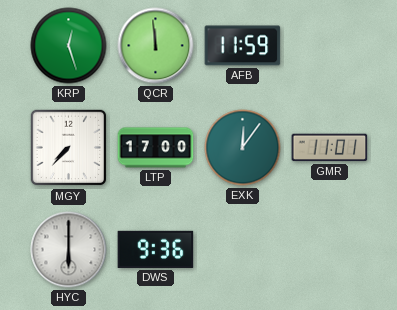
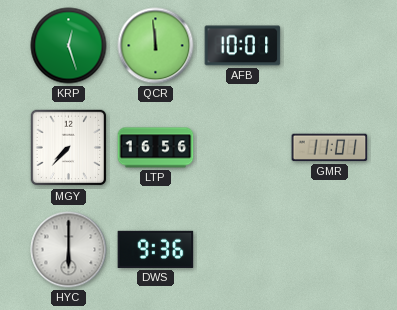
AFB: 11:59 -> 10:01 (243, 46)
LTP: 17:00 -> 16:56 (156, 148)
EXK: 12:06 -> none (243, 148)
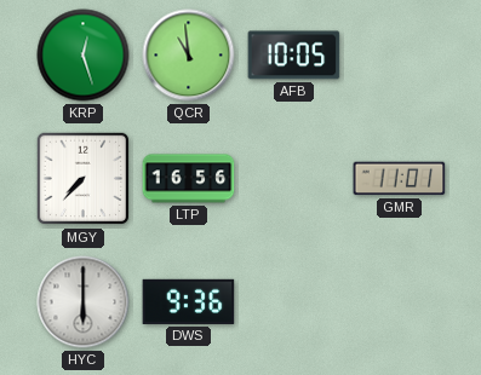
QCR: 11:59 -> 10:59 (189, 56)
AFB: 10:01 -> 10:05 (294, 56)
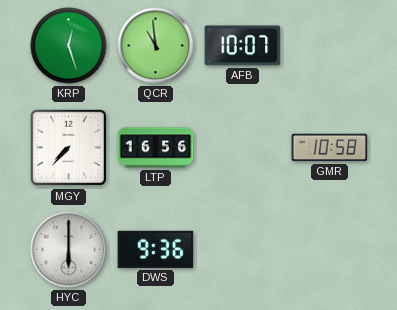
AFB: 10:05 -> 10:07 (243, 46)
GMR: 11:01 -> 10:58 (330, 148)
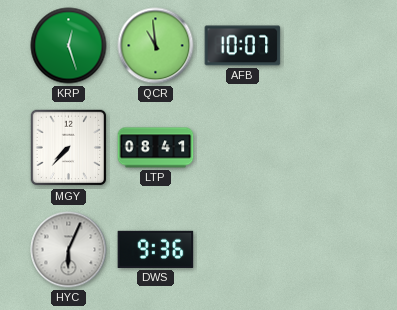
LTP: 16:56 -> 08:41 (156, 148)
GMR: 10:58 -> none (330, 148)
HYC: 6:00 -> 6:04 (69, 250)
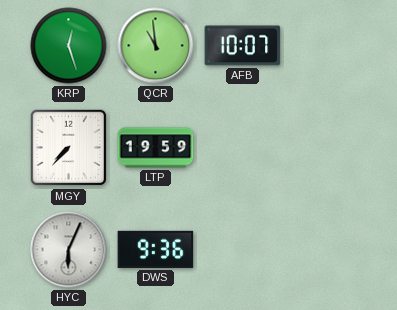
LTP: 08:41 -> 19:59 (156, 148)
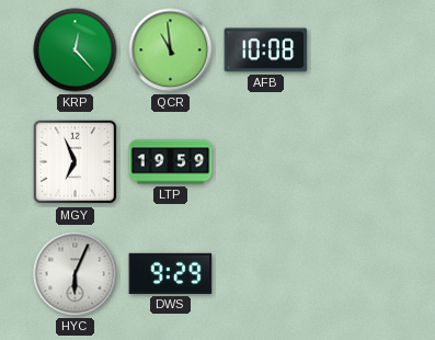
KRP: 12:27 -> 12:23 (76, 50)
AFB: 10:07 -> 10:08 (266, 50)
MGY: 7:37 -> 6:56 (76, 162)
DWS: 9:36 -> 9:29 (171, 273)
